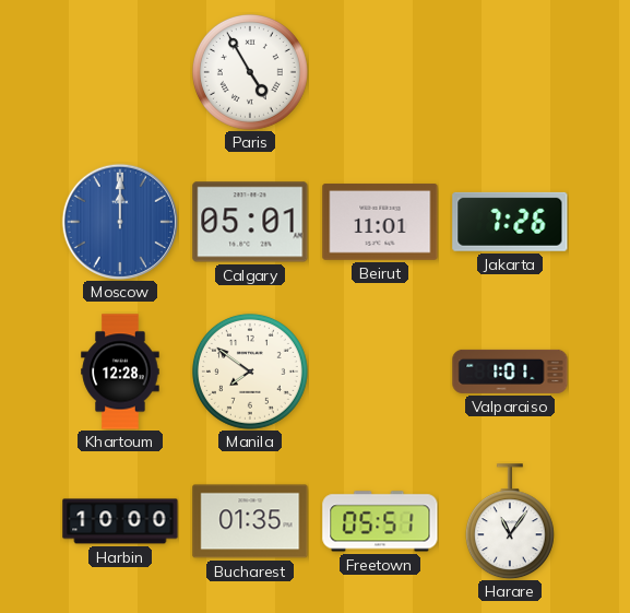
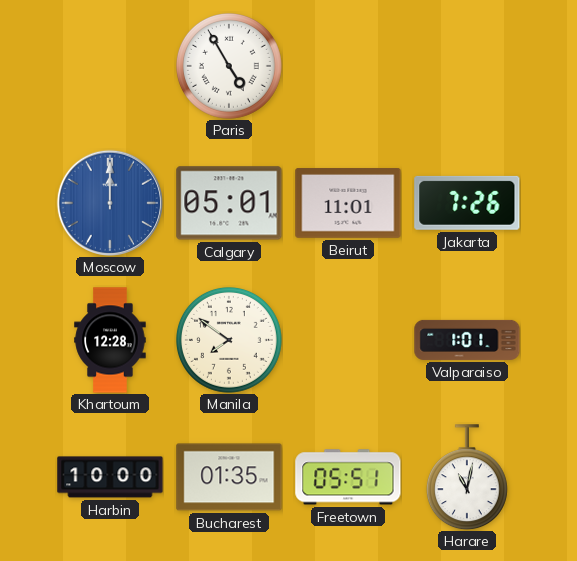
Harare: 11:06 -> 11:02 (467, 477)
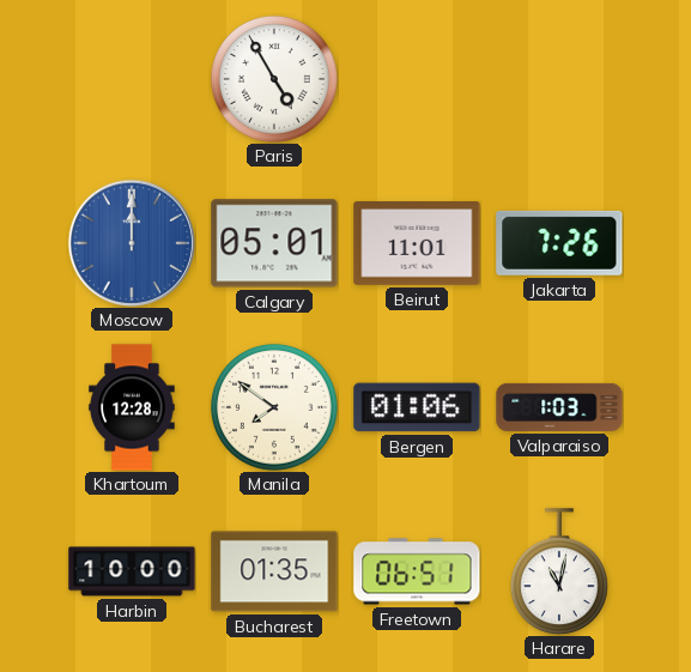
Bergen: none -> 01:06 (417, 407)
Valparaiso: 1:01 -> 1:03 (559, 407)
Freetown: 05:51 -> 06:51 (417, 571)
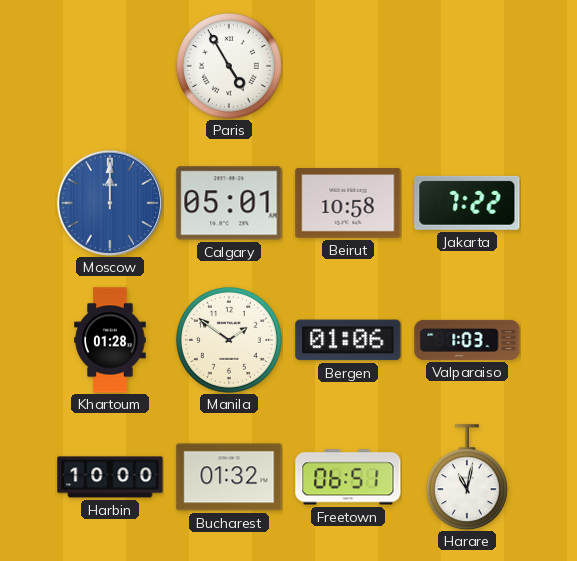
Beirut: 11:01 -> 10:58 (348, 204)
Jakarta: 7:26 -> 7:22 (467, 203)
Khartoum: 12:28 -> 01:28 (110, 340)
Manila: 7:51 -> 1:51 (229, 340)
Bucharest: 01:35 -> 01:32 (229, 477)
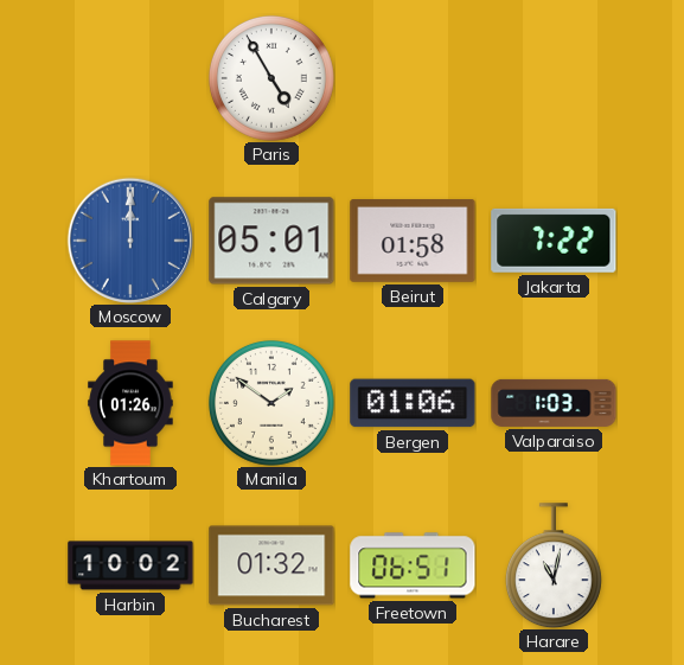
Beirut: 10:58 -> 01:58 (413, 242)
Khartoum: 01:28 -> 01:26 (130, 403)
Harbin: 10:00 -> 10:02 (130, 565)
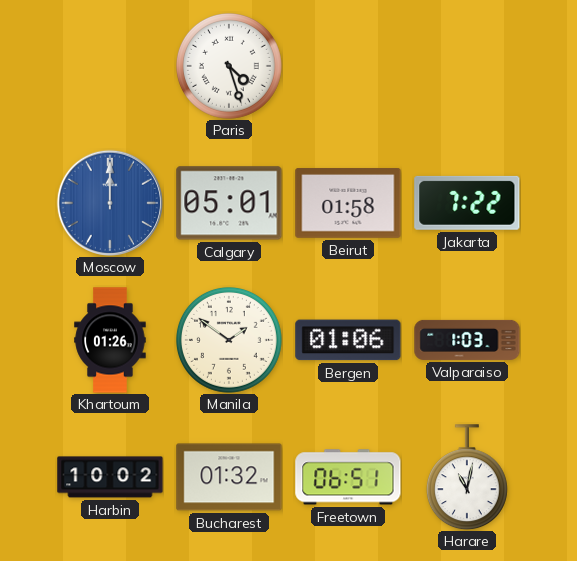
Paris: 4:55 -> 4:27 (229, 66)
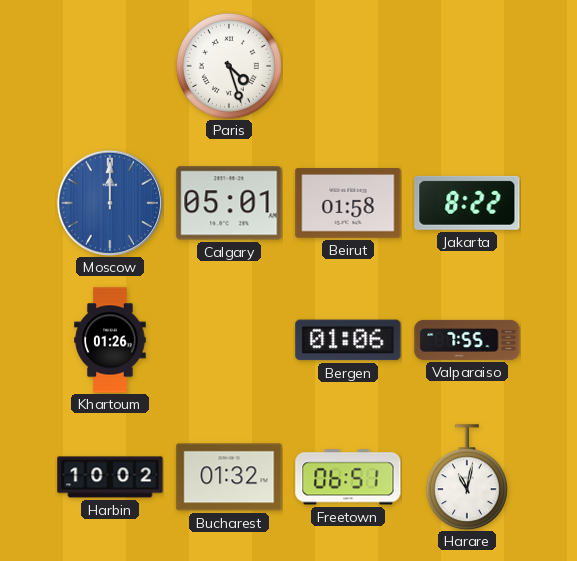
Jakarta: 7:22 -> 8:22 (467, 203)
Manila: 1:51 -> none (229, 340)
Valparaiso: 1:03 -> 7:55 (467, 340)
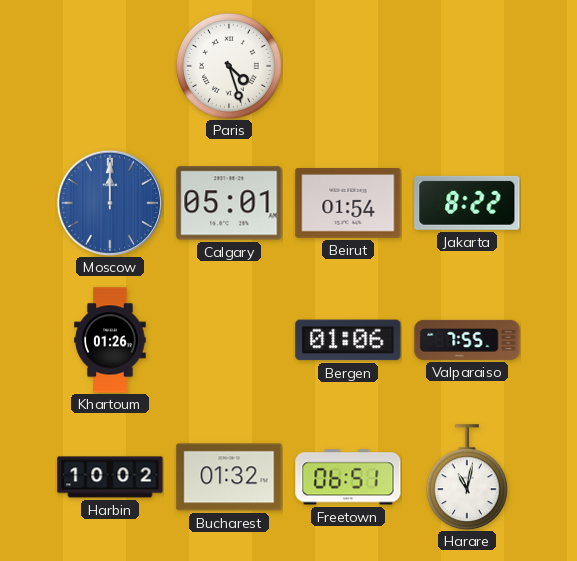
Beirut: 01:58 -> 01:54 (348, 204)
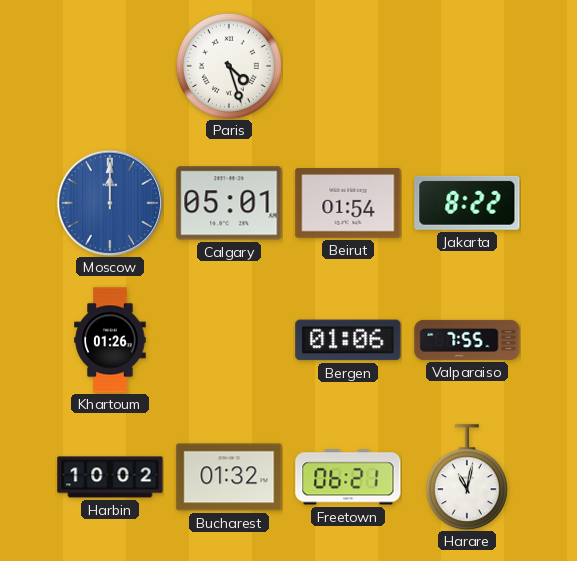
Freetown: 06:51 -> 06:21 (348, 477)
